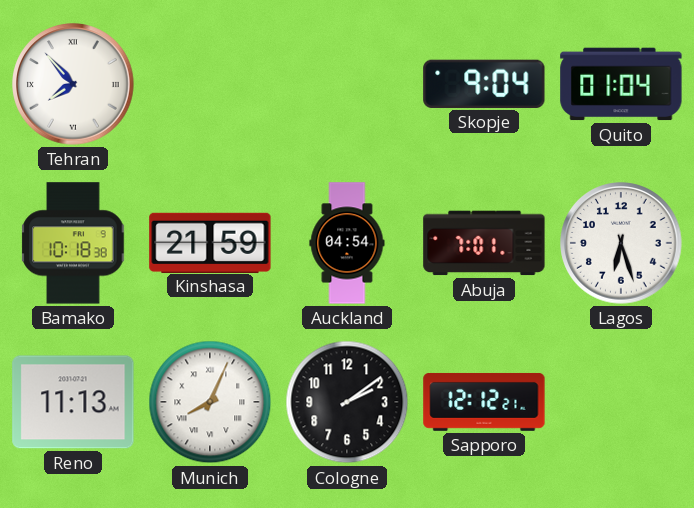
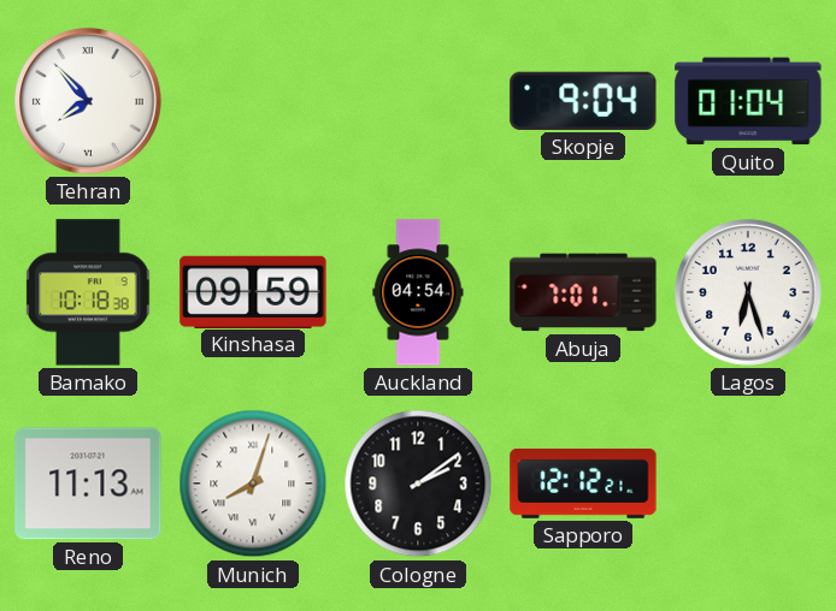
Kinshasa: 21:59 -> 09:59 (253, 291)
Munich: 8:04 -> 8:03 (253, 484)
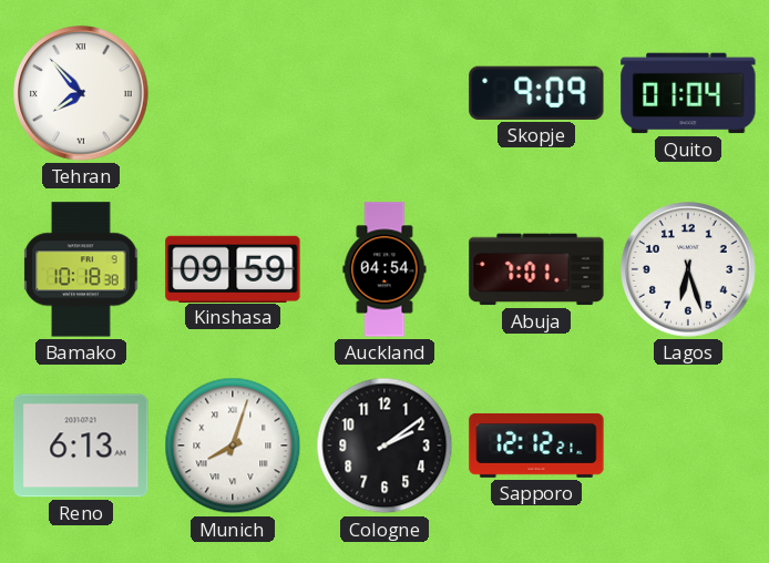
Skopje: 9:04 -> 9:09 (536, 93)
Reno: 11:13 -> 6:13 (81, 446)
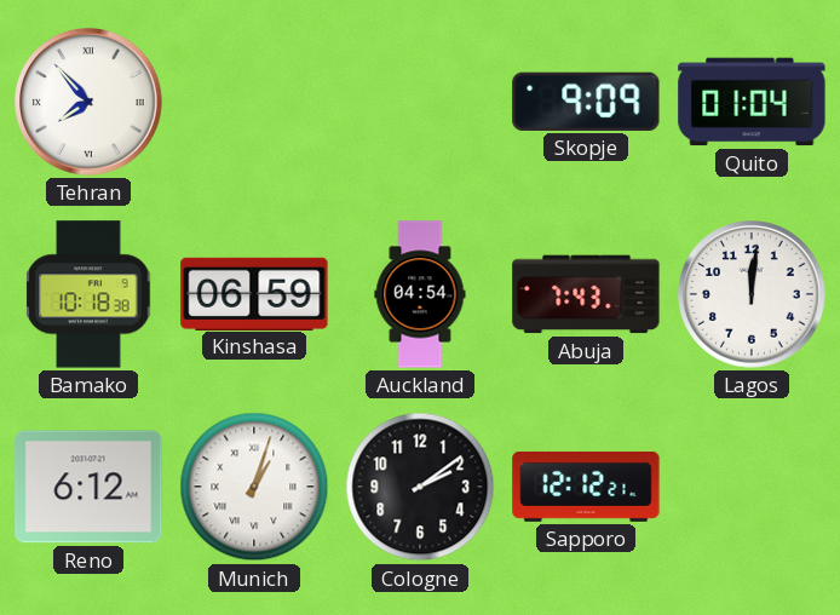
Kinshasa: 09:59 -> 06:59 (254, 293)
Abuja: 7:01 -> 7:43 (586, 294)
Lagos: 6:27 -> 12:01 (752, 294)
Reno: 6:13 -> 6:12 (88, 487)
Munich: 8:03 -> 1:03 (254, 487)
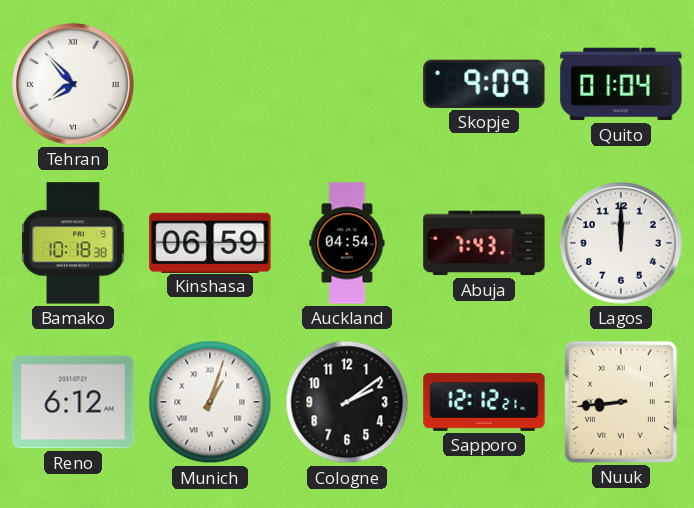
Lagos: 12:01 -> 12:00 (621, 243)
Nuuk: none -> 8:44 (621, 402)
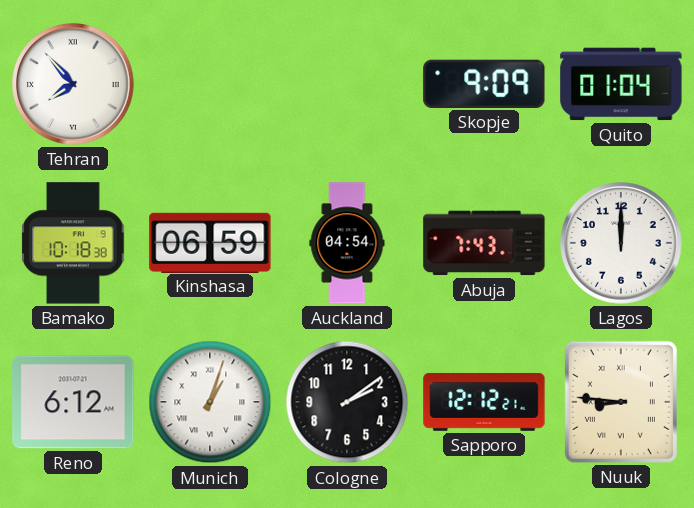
Nuuk: 8:44 -> 8:46 (621, 402)
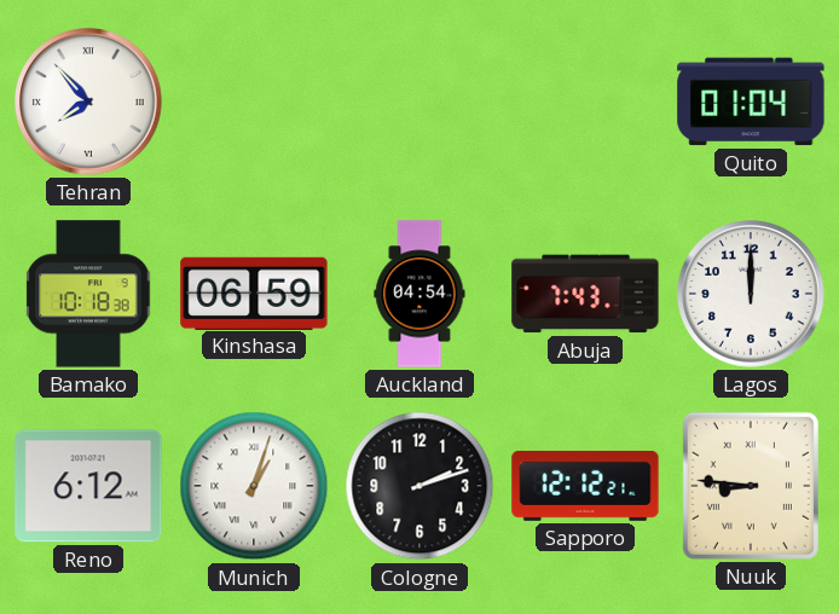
Skopje: 9:09 -> none (484, 84)
Cologne: 2:09 -> 2:12 (419, 486)
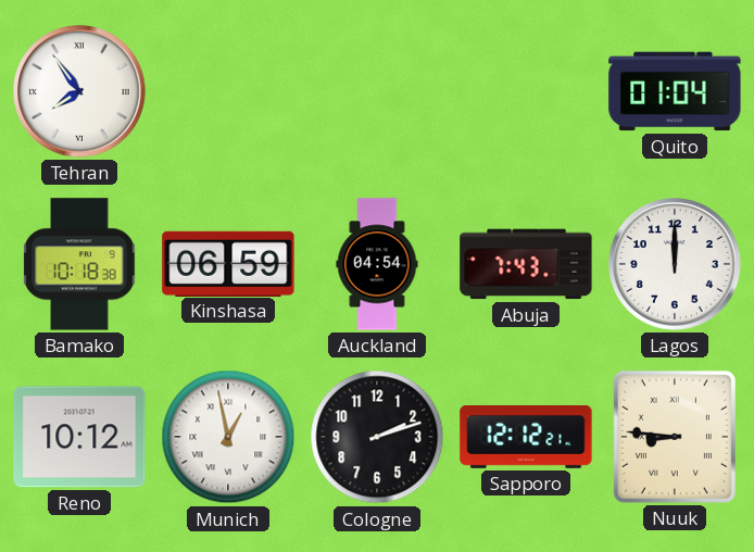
Tehran: 7:53 -> 7:54 (79, 91)
Reno: 6:12 -> 10:12 (79, 437)
Munich: 1:03 -> 12:58 (228, 437)
